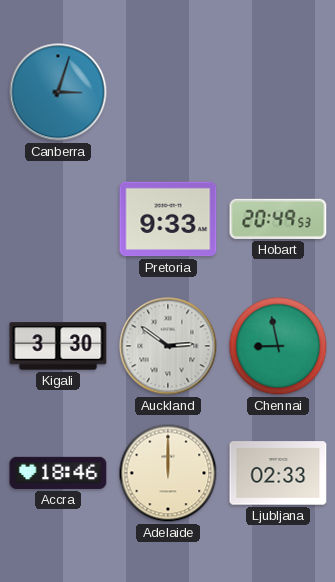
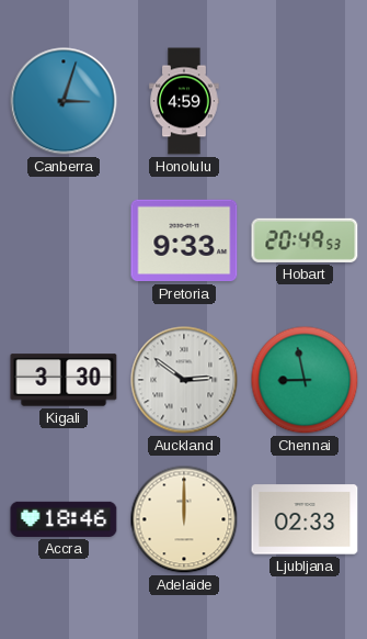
Honolulu: none -> 4:59 (184, 101)
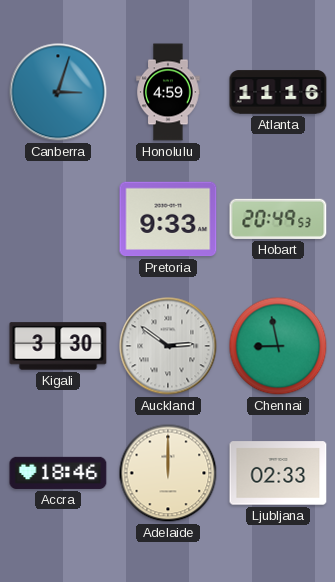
Atlanta: none -> 11:16 (278, 92)
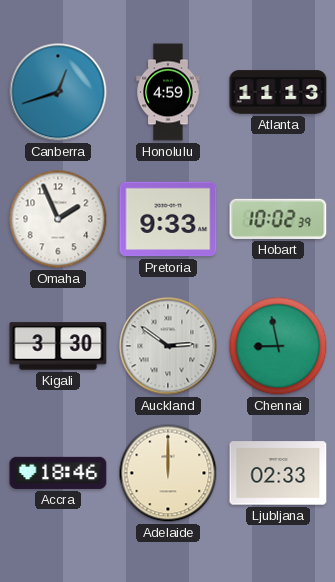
Canberra: 3:03 -> 12:42 (58, 92)
Atlanta: 11:16 -> 11:13 (278, 92)
Omaha: none -> 1:56 (58, 219)
Hobart: 20:49 -> 10:02 (278, 219)
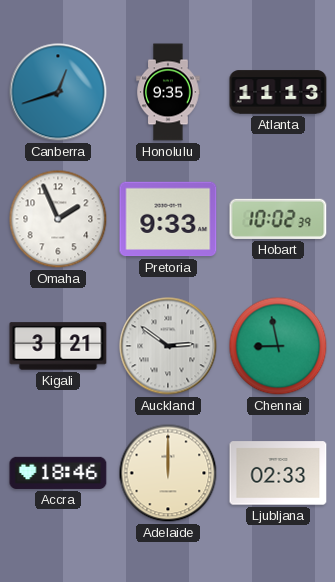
Honolulu: 4:59 -> 9:35 (168, 92)
Kigali: 3:30 -> 3:21 (58, 346)
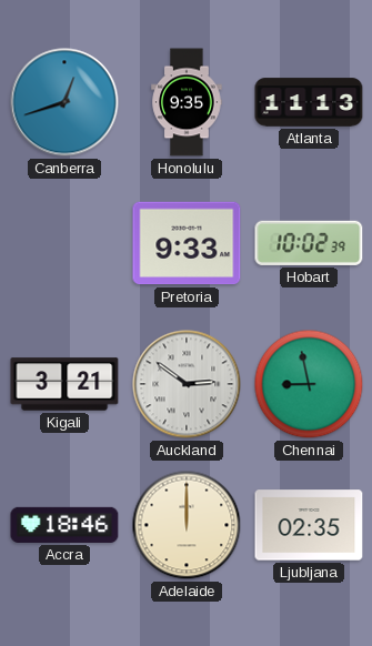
Omaha: 1:56 -> none (58, 219)
Ljubljana: 02:33 -> 02:35 (309, 525)
